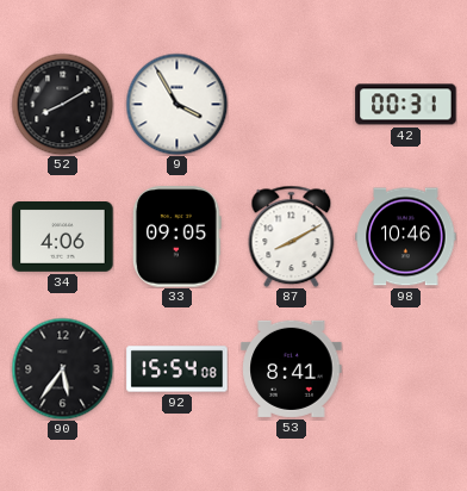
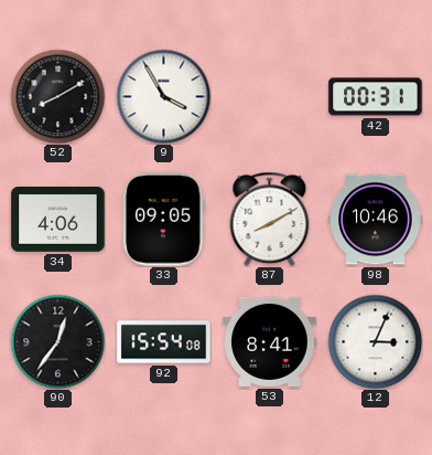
90: 5:36 -> 12:36 (57, 341)
12: none -> 3:04 (375, 341)
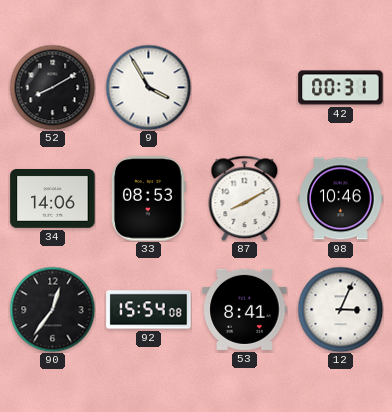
34: 4:06 -> 14:06 (53, 199)
33: 09:05 -> 08:53 (148, 199)
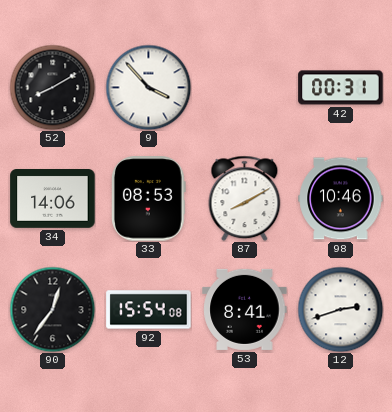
9: 3:55 -> 3:53 (148, 87)
12: 3:04 -> 2:42 (340, 309)
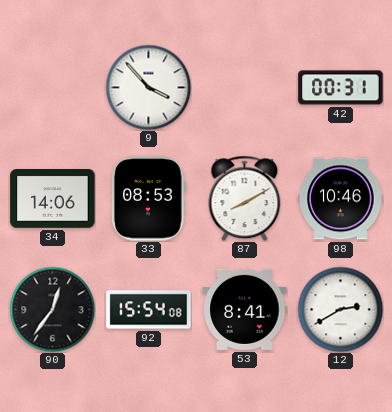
52: 8:10 -> none (52, 87)
12: 2:42 -> 2:40 (340, 309)
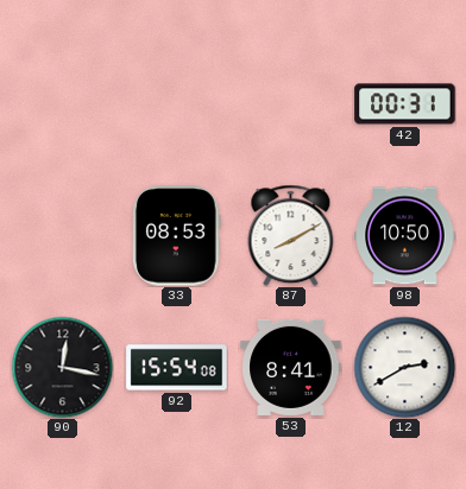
9: 3:53 -> none (148, 87)
34: 14:06 -> none (53, 199)
98: 10:46 -> 10:50 (405, 236)
90: 12:36 -> 12:17 (62, 367)
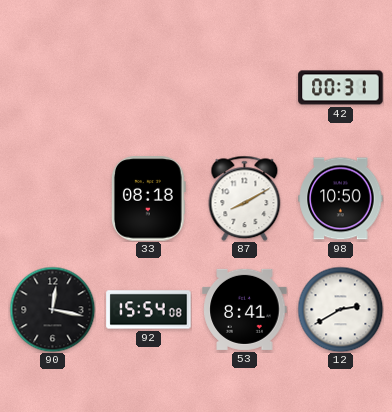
33: 08:53 -> 08:18 (148, 199)
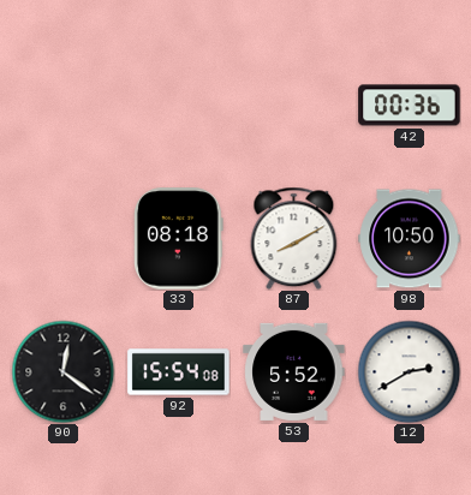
42: 00:31 -> 00:36 (410, 106)
90: 12:17 -> 12:21 (62, 371)
53: 8:41 -> 5:52 (294, 371)
